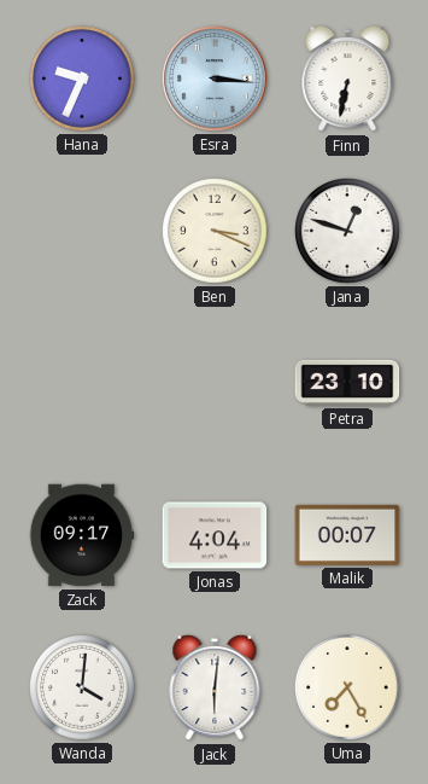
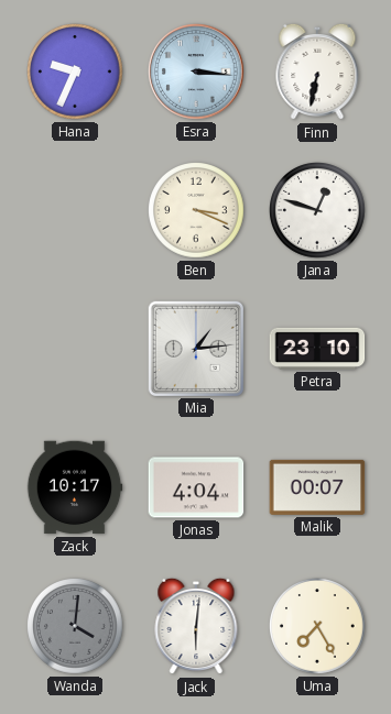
Mia: none -> 1:14 (195, 348)
Zack: 09:17 -> 10:17 (75, 487)
Wanda dial: white -> grey (75, 626)
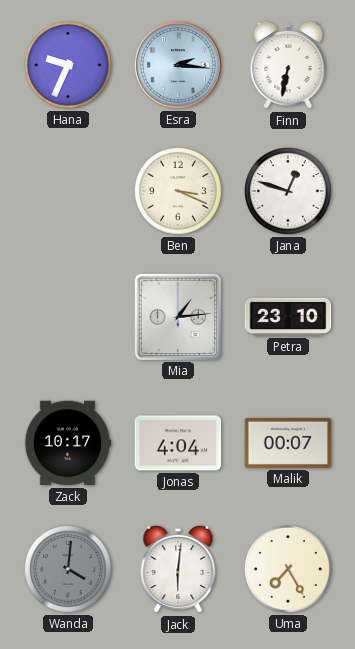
Esra: 3:16 -> 2:16 (178, 65)
